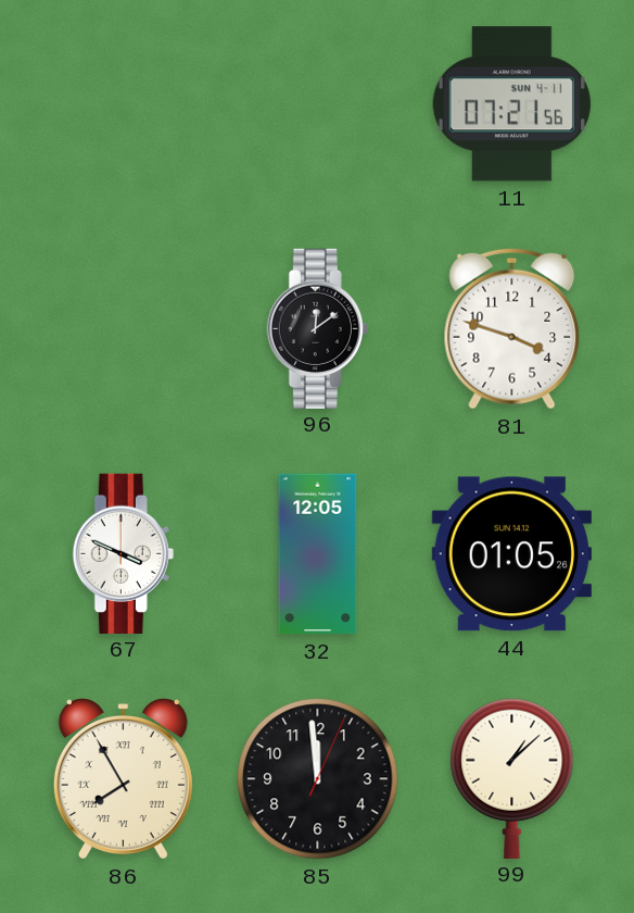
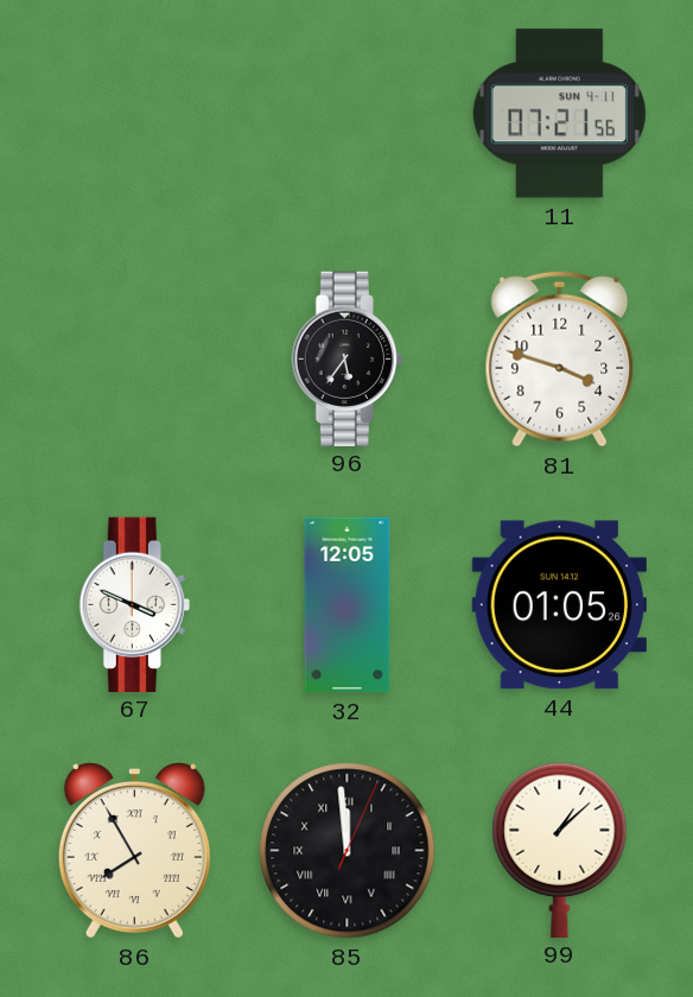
96: 12:09 -> 5:36 (346, 358)
85 numerals: Arabic -> Roman (348, 851)
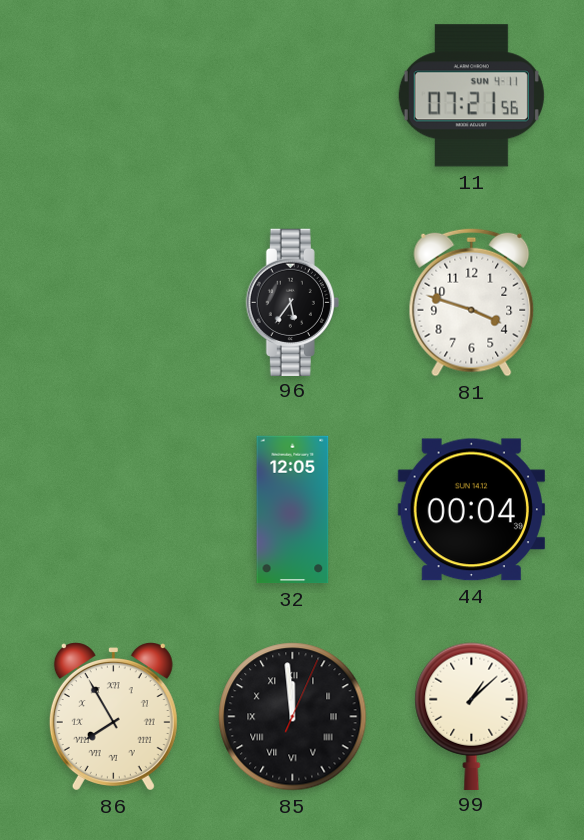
67: 3:49 -> none (134, 604)
44: 01:05 -> 00:04 (471, 510)
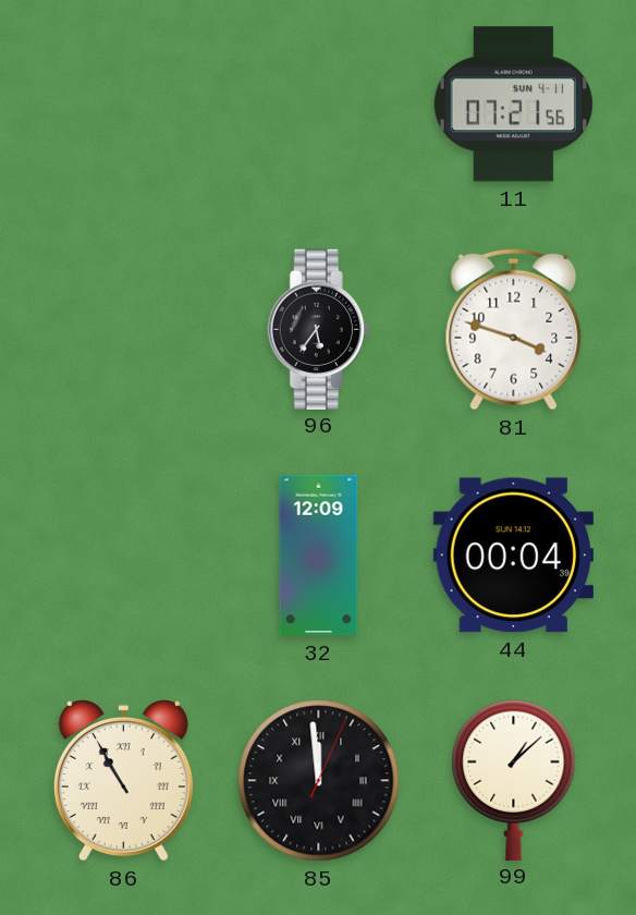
32: 12:05 -> 12:09 (319, 556)
86: 7:55 -> 10:55 (123, 781)
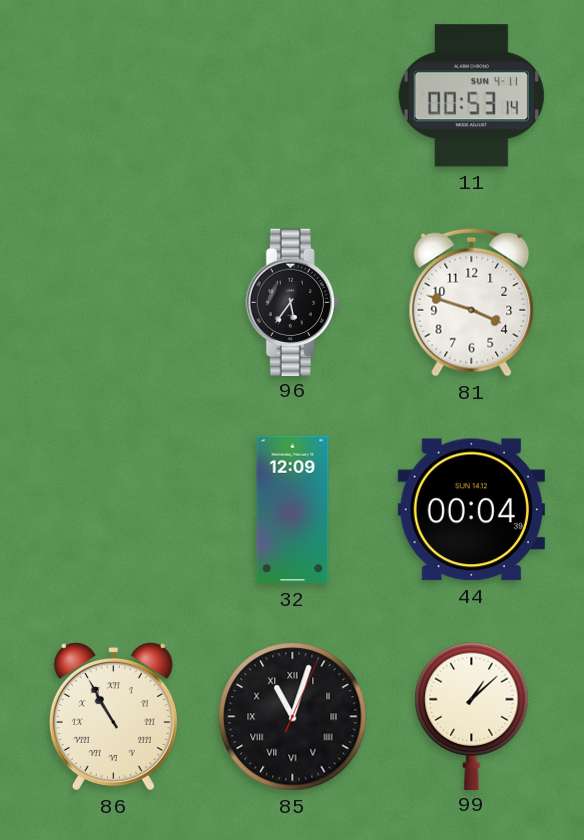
11: 07:21 -> 00:53 (471, 96)
85: 11:59 -> 11:03 (293, 717)
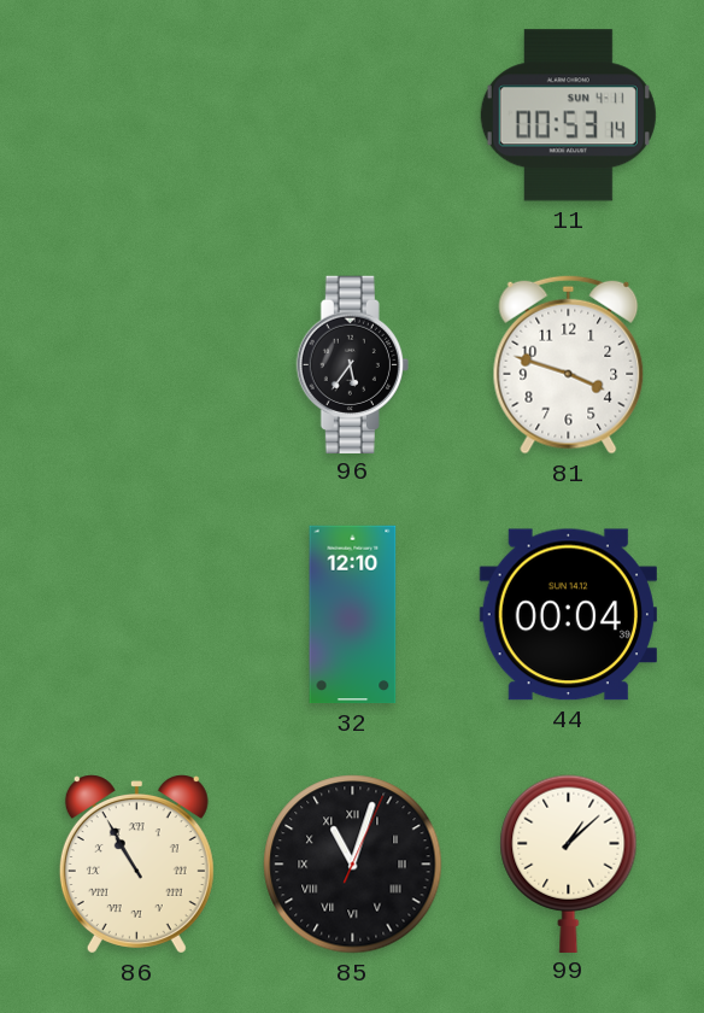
32: 12:09 -> 12:10 (353, 615)
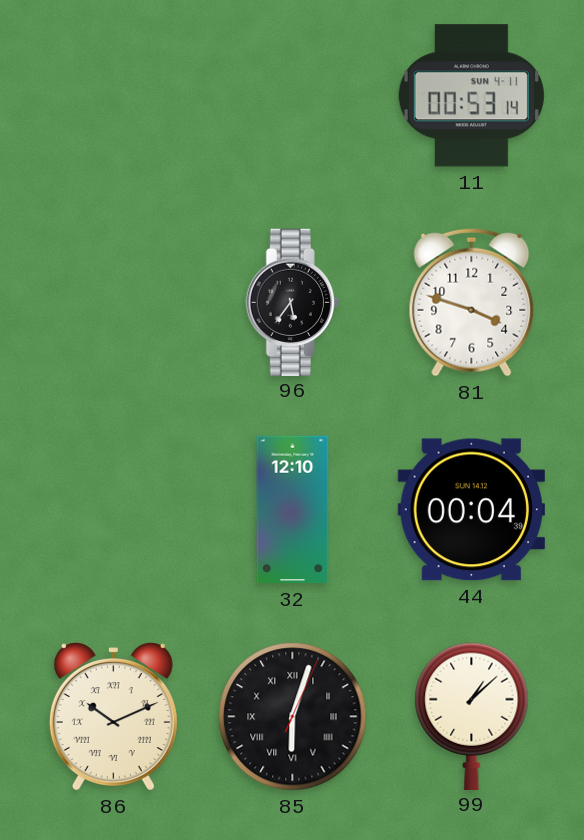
86: 10:55 -> 10:11 (113, 717)
85: 11:03 -> 6:03 (293, 717)
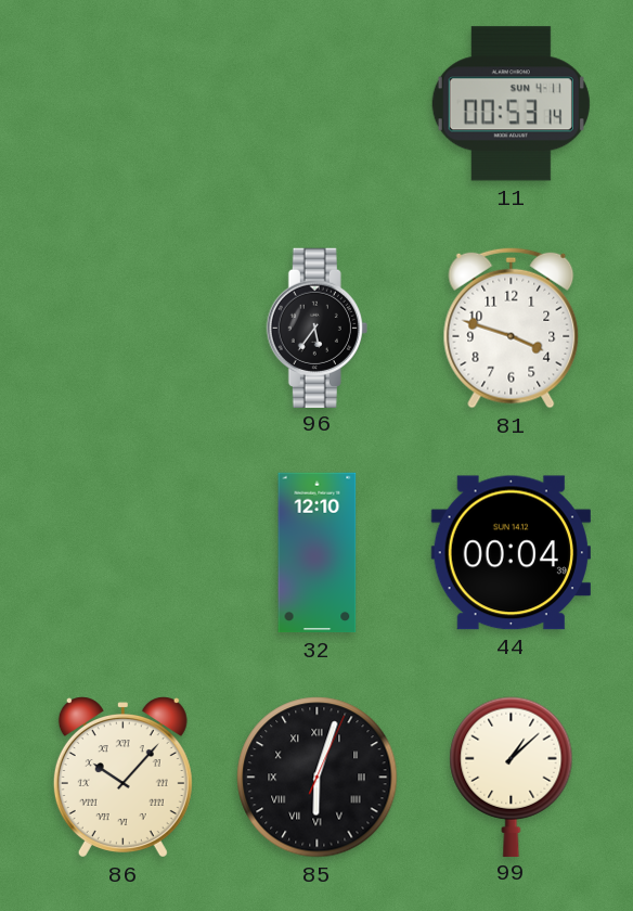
86: 10:11 -> 10:07 (122, 778)
